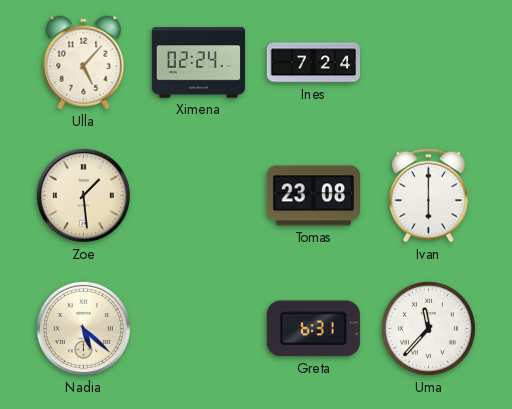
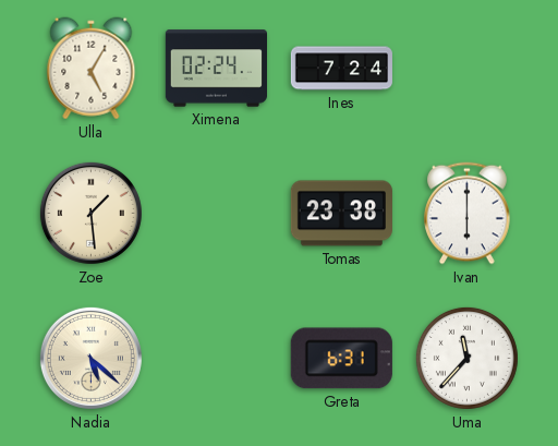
Ulla: 5:07 -> 5:05 (92, 69)
Tomas: 23:08 -> 23:38 (341, 214)
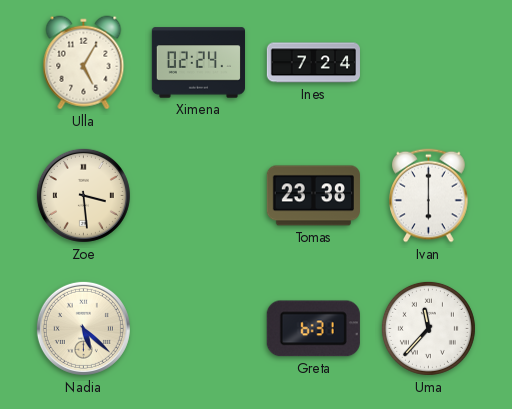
Zoe: 1:29 -> 3:29 (83, 195)
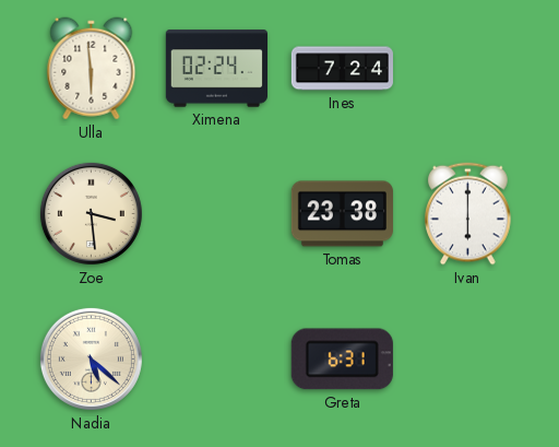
Ulla: 5:05 -> 5:59 (92, 69)
Uma: 11:37 -> none (428, 328)
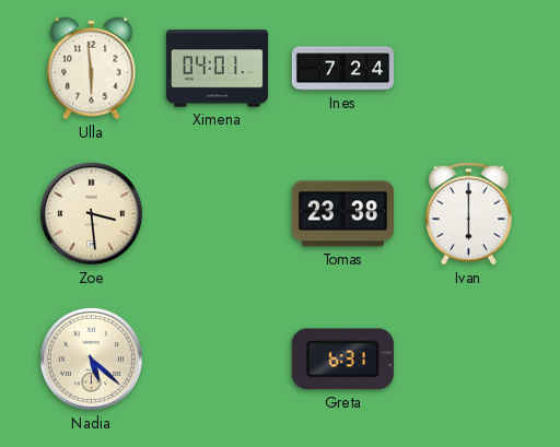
Ximena: 02:24 -> 04:01 (217, 69)
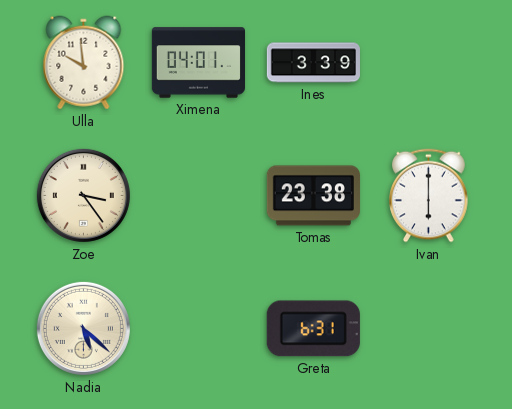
Ulla: 5:59 -> 9:59 (84, 63)
Ines: 7:24 -> 3:39 (313, 63)
Zoe: 3:29 -> 3:24 (83, 195)
